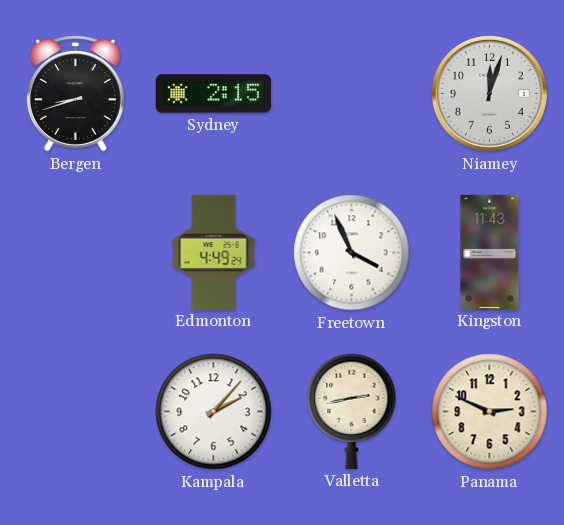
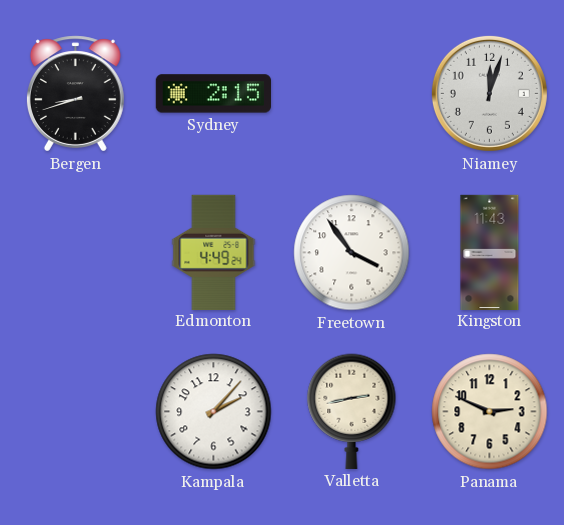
Freetown: 3:56 -> 3:54 (352, 253)
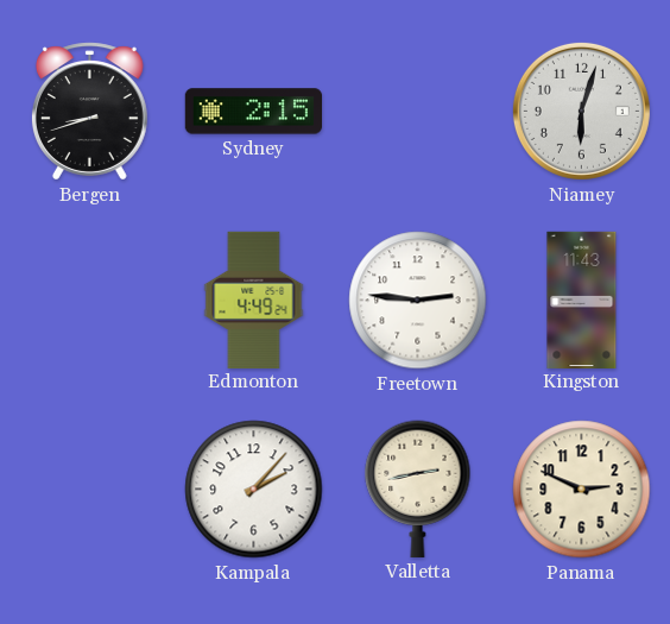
Niamey: 12:03 -> 6:03 (581, 111)
Freetown: 3:54 -> 2:46 (418, 301)
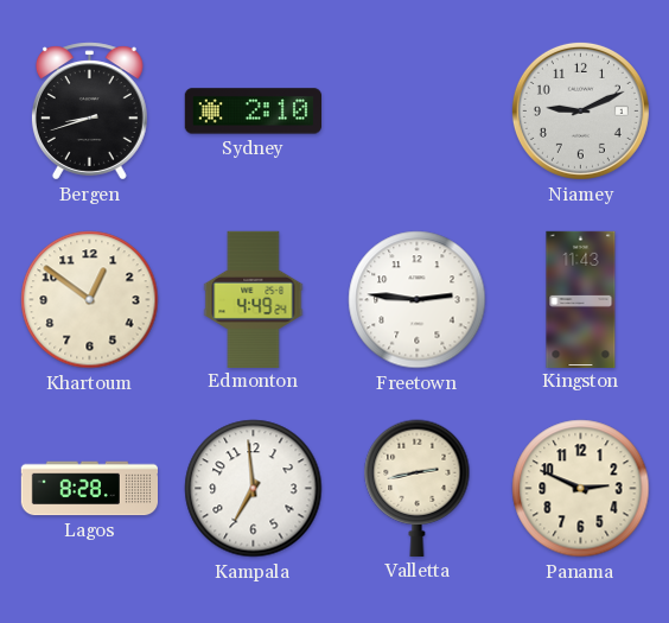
Sydney: 2:15 -> 2:10 (253, 112)
Niamey: 6:03 -> 9:11 (580, 110)
Khartoum: none -> 12:51 (90, 300)
Lagos: none -> 8:28 (89, 489)
Kampala: 2:07 -> 6:59 (254, 489)
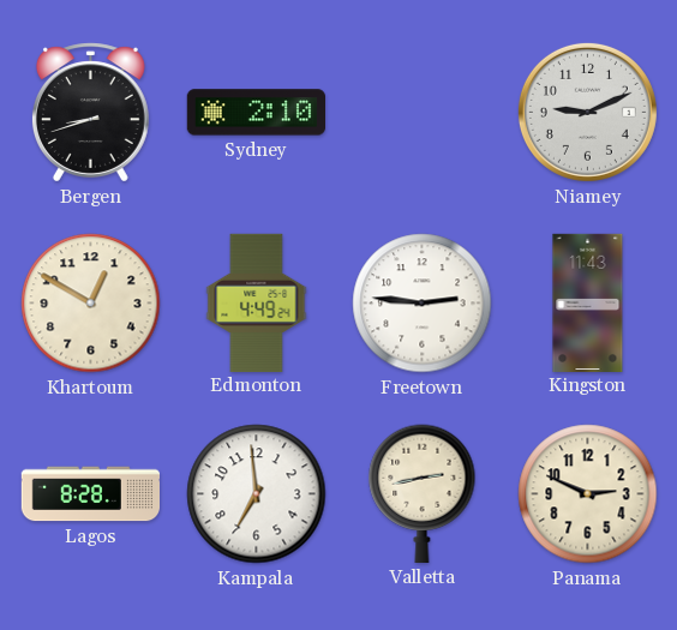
Khartoum: 12:51 -> 12:50 (91, 304)
